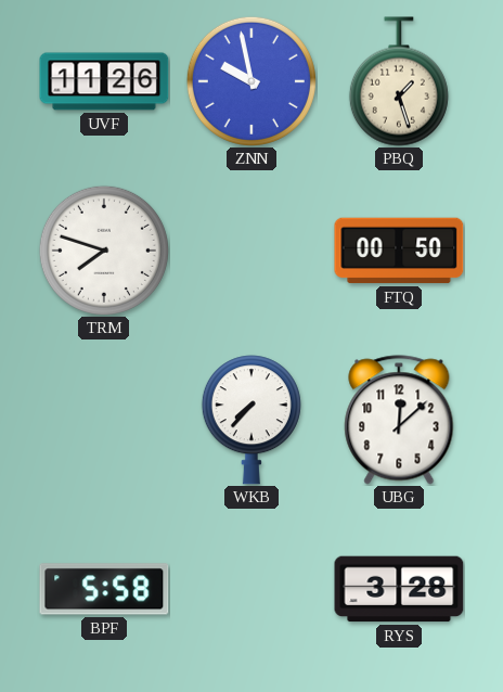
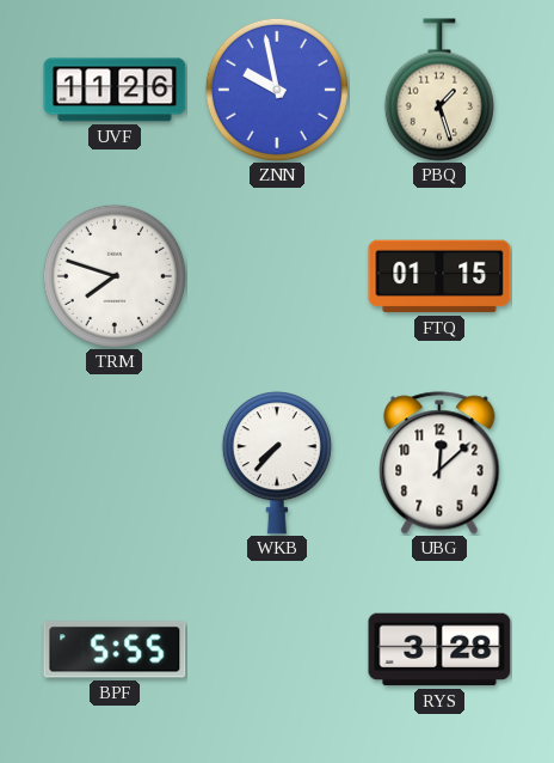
FTQ: 00:50 -> 01:15 (439, 276)
BPF: 5:58 -> 5:55 (115, 649)
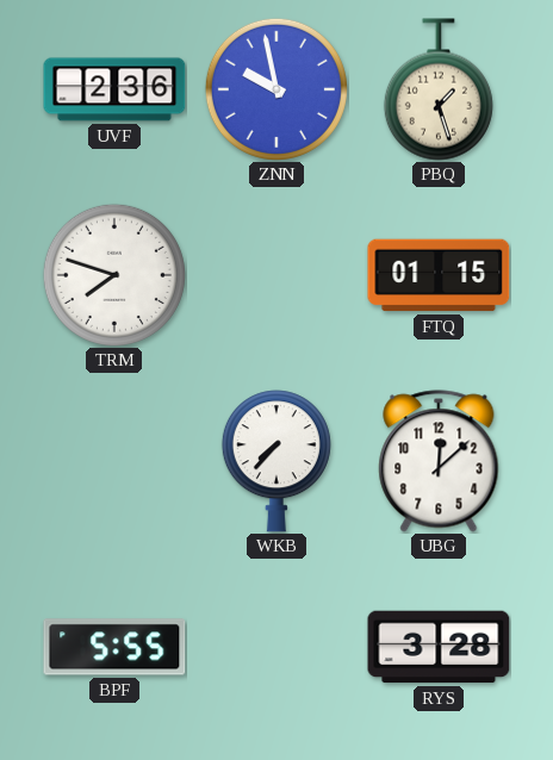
UVF: 11:26 -> 2:36 (114, 89)
